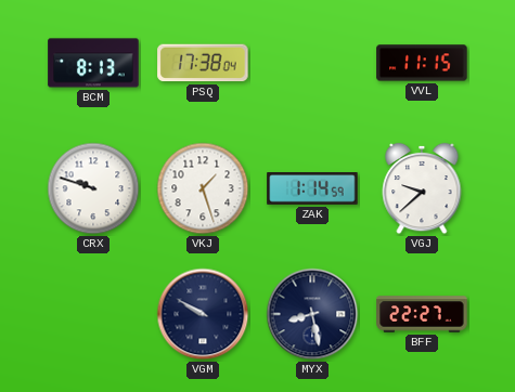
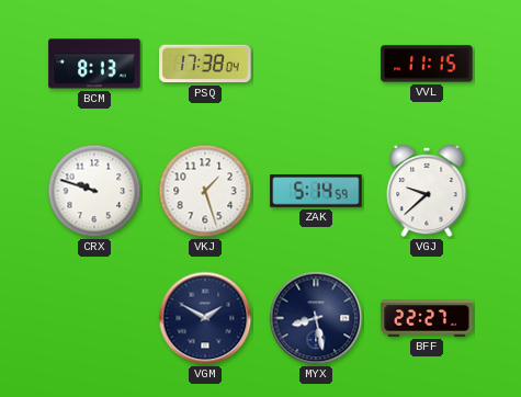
ZAK: 1:14 -> 5:14 (316, 191)
VGM: 9:50 -> 1:50 (205, 318)
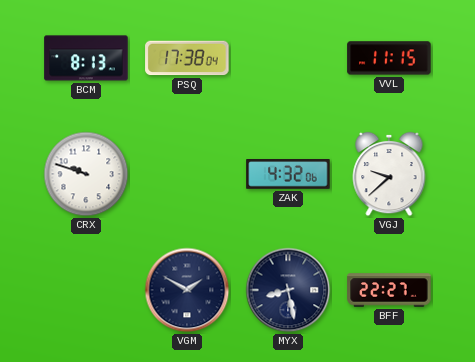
VKJ: 1:27 -> none (205, 191)
ZAK: 5:14 -> 4:32 (288, 174)
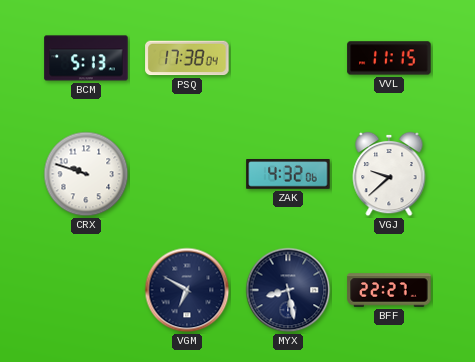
BCM: 8:13 -> 5:13 (86, 58)
VGM: 1:50 -> 6:50 (187, 290)
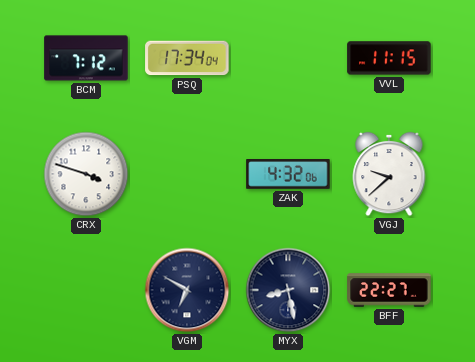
BCM: 5:13 -> 7:12 (86, 58)
PSQ: 17:38 -> 17:34 (187, 58)
CRX: 9:48 -> 3:48 (86, 174)
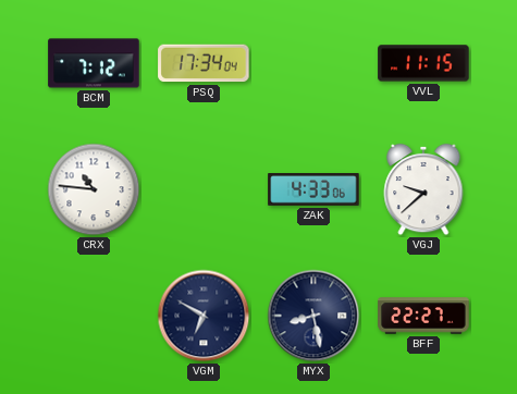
CRX: 3:48 -> 10:46 (94, 189)
ZAK: 4:32 -> 4:33 (313, 189)
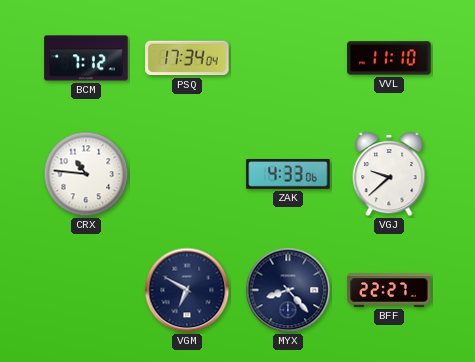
VVL: 11:15 -> 11:10 (389, 58)
MYX: 8:28 -> 8:23 (288, 290)
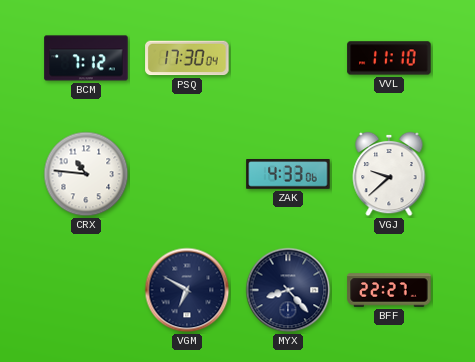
PSQ: 17:34 -> 17:30 (187, 58)
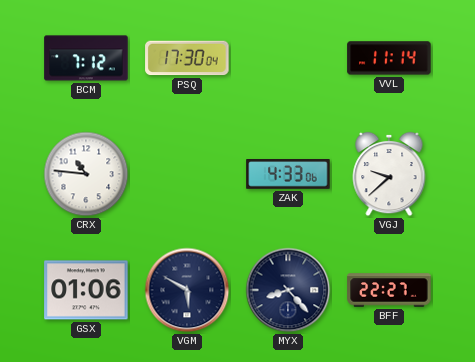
VVL: 11:10 -> 11:14 (389, 58)
GSX: none -> 01:06 (86, 290)
VGM: 6:50 -> 5:50 (187, 290)
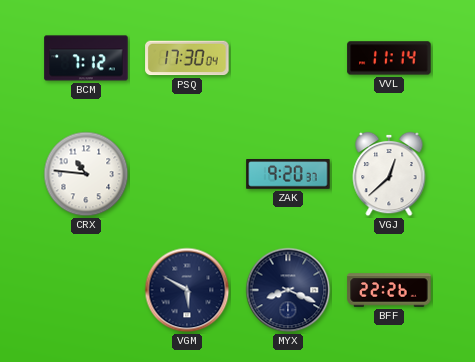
ZAK: 4:33 -> 9:20 (288, 174)
VGJ: 9:38 -> 12:38 (389, 174)
GSX: 01:06 -> none (86, 290)
MYX: 8:23 -> 8:19 (288, 290)
BFF: 22:27 -> 22:26 (389, 290)
